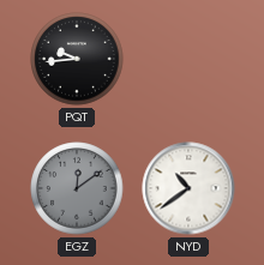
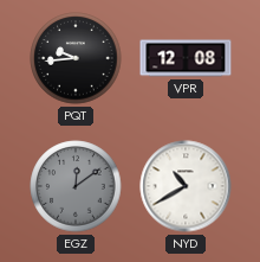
VPR: none -> 12:08 (186, 58)
NYD: 10:39 -> 10:40 (186, 186)
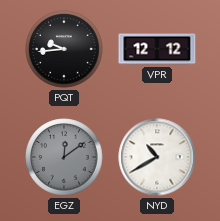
VPR: 12:08 -> 12:12 (157, 49)
